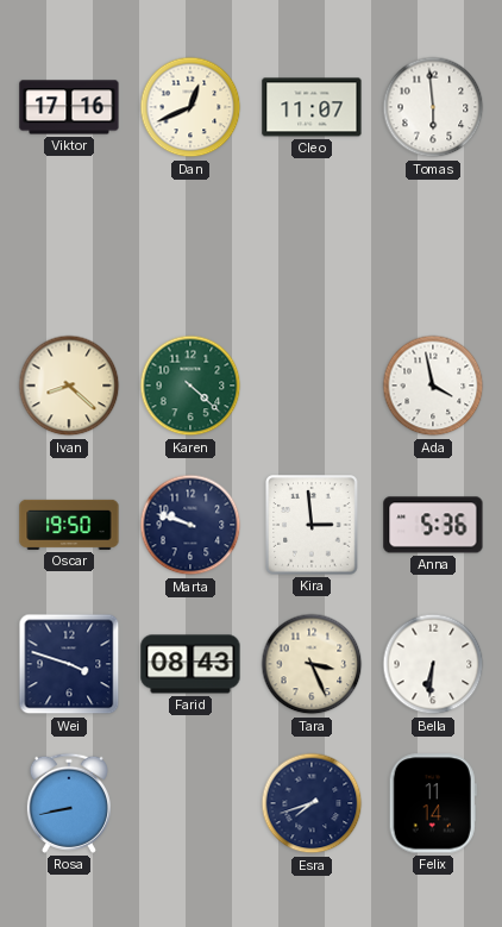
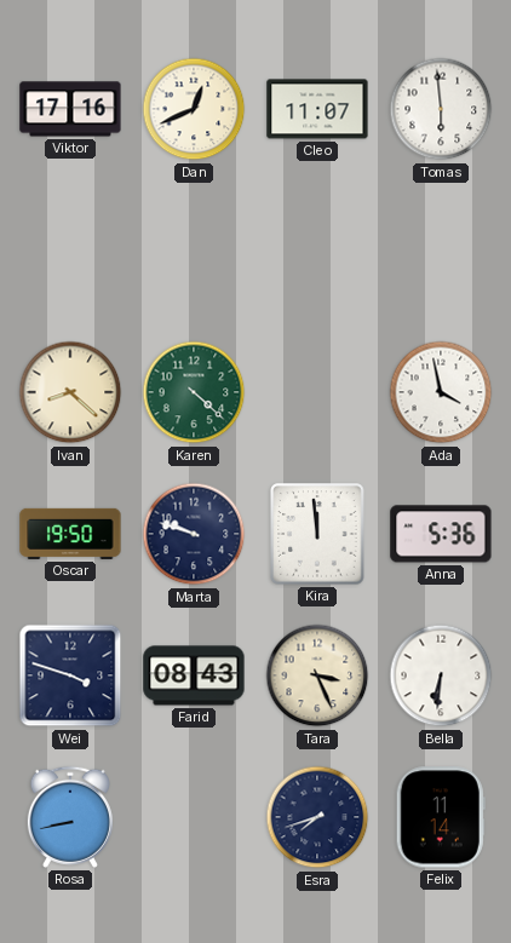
Kira: 2:59 -> 11:59 (317, 534)
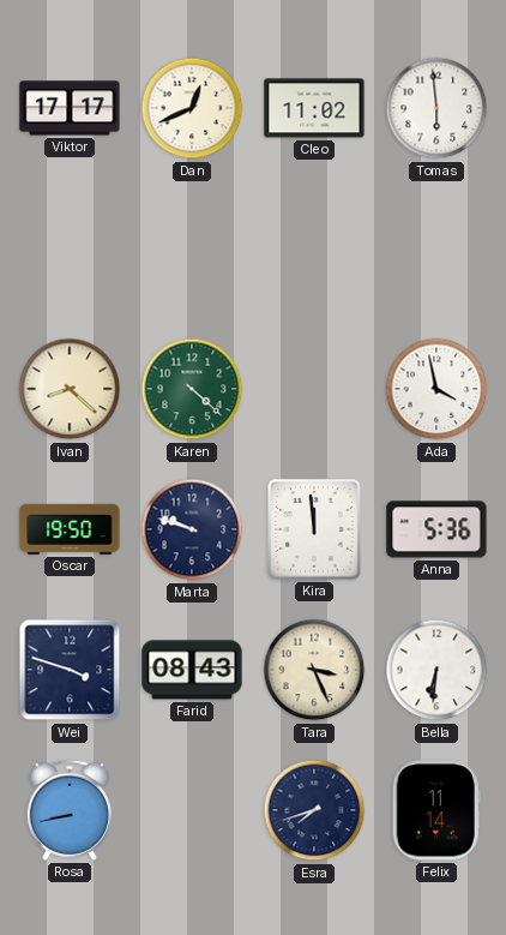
Viktor: 17:16 -> 17:17 (70, 108)
Cleo: 11:07 -> 11:02 (314, 108)
